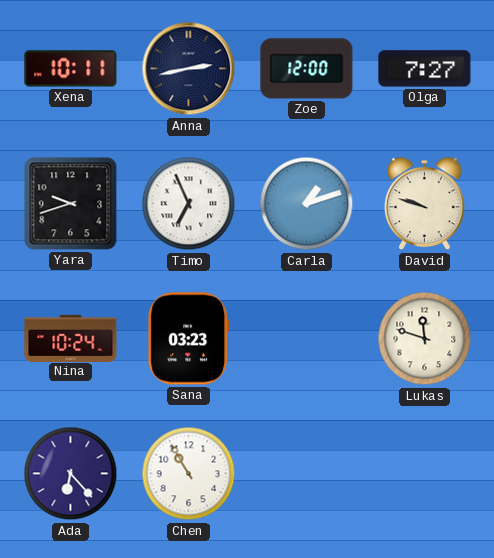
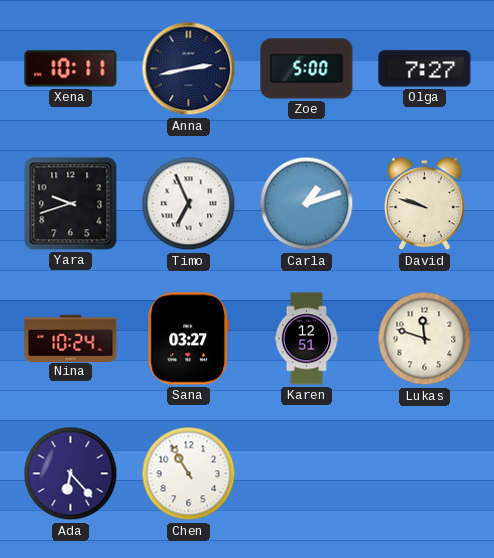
Zoe: 12:00 -> 5:00 (307, 69)
Sana: 03:23 -> 03:27 (189, 339)
Karen: none -> 12:51 (307, 339)
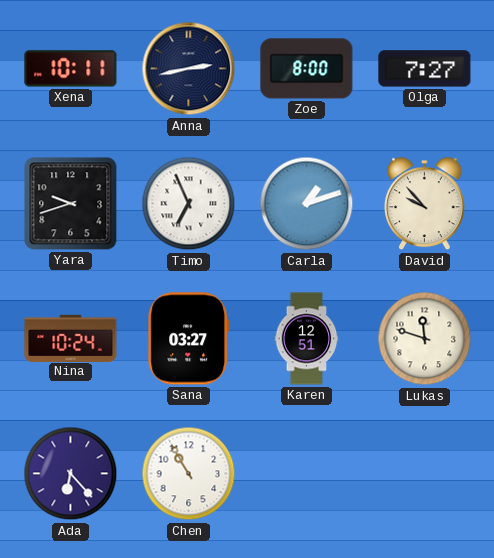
Zoe: 5:00 -> 8:00 (307, 69)
David: 9:48 -> 9:53 (425, 204)
